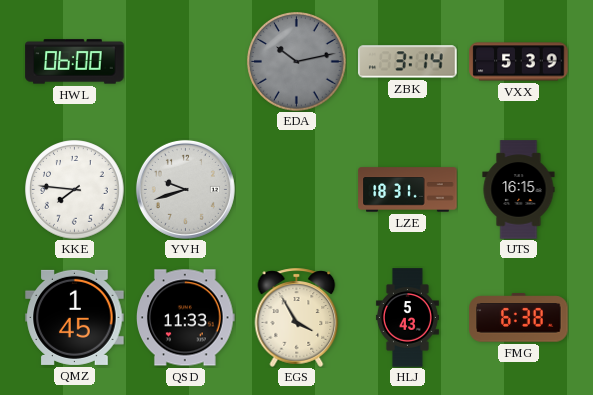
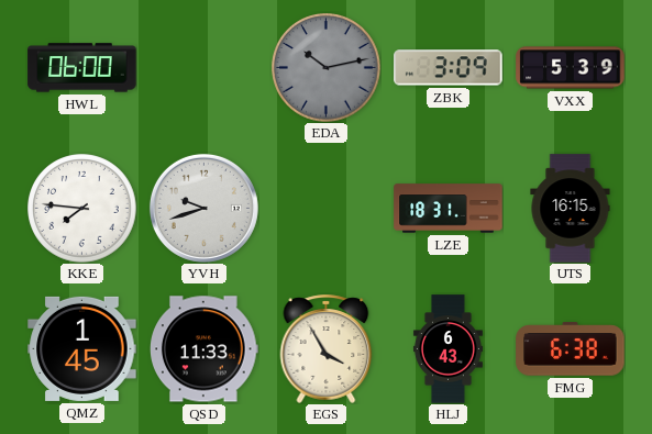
ZBK: 3:14 -> 3:09 (449, 68)
HLJ: 5:43 -> 6:43 (447, 349)
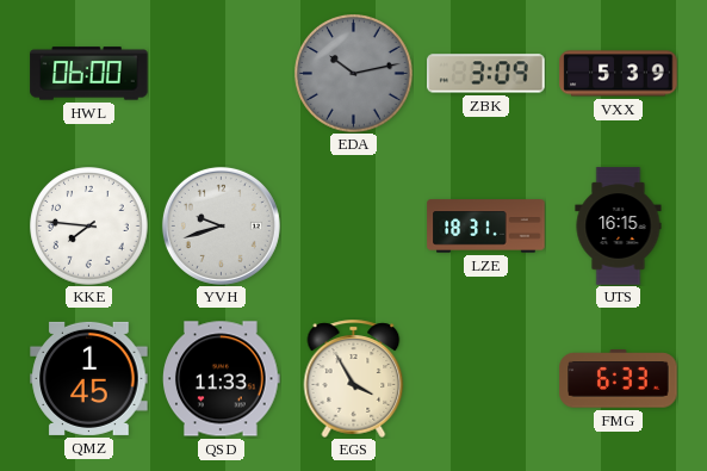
HLJ: 6:43 -> none (447, 349)
FMG: 6:38 -> 6:33 (619, 379)
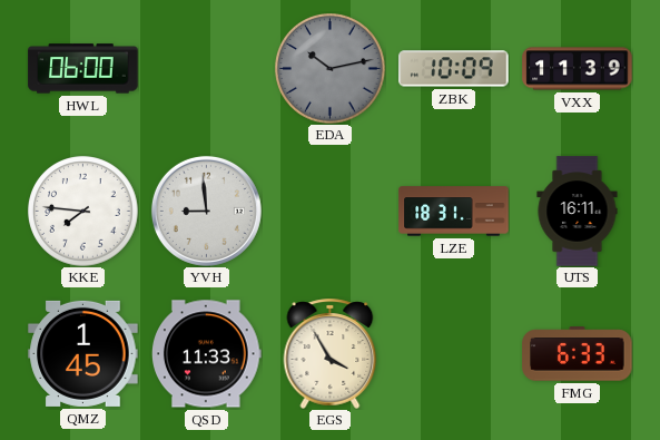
ZBK: 3:09 -> 10:09 (454, 69)
VXX: 5:39 -> 11:39 (578, 69)
YVH: 9:42 -> 8:59 (206, 211)
UTS: 16:15 -> 16:11 (578, 212)
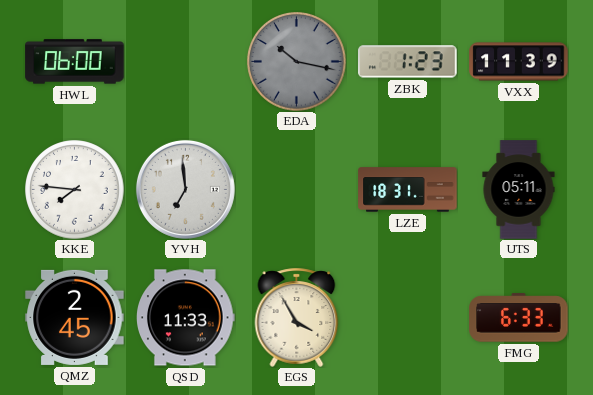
EDA: 10:13 -> 10:17 (297, 62)
ZBK: 10:09 -> 1:23 (408, 62)
YVH: 8:59 -> 6:59 (185, 189)
UTS: 16:11 -> 05:11 (519, 190)
QMZ: 1:45 -> 2:45 (75, 317)
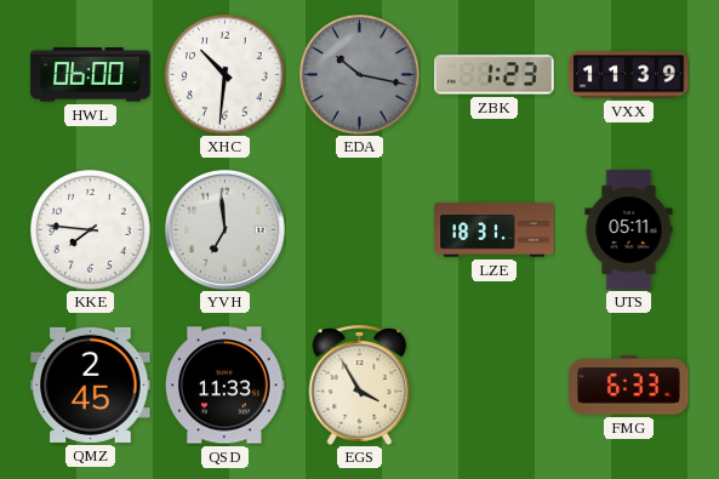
XHC: none -> 10:31 (226, 75)
